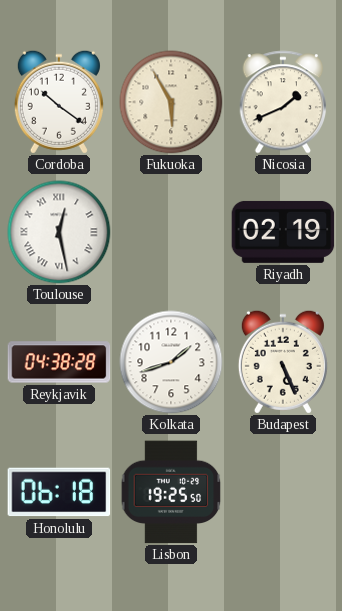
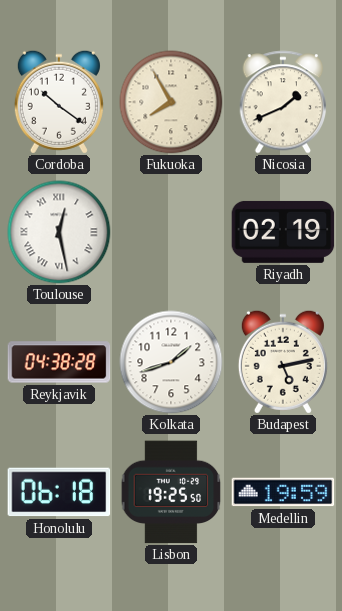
Fukuoka: 5:55 -> 7:55 (171, 102)
Budapest: 5:26 -> 5:13 (283, 362)
Medellin: none -> 19:59 (283, 492)
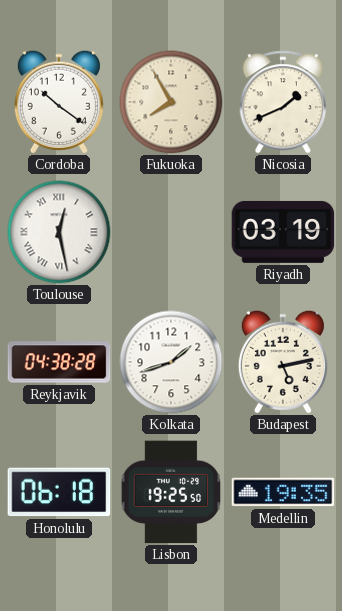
Riyadh: 02:19 -> 03:19 (283, 232)
Medellin: 19:59 -> 19:35 (283, 492)
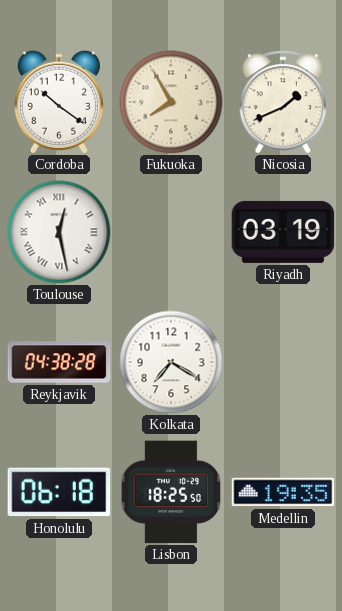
Kolkata: 1:42 -> 7:20 (171, 362)
Budapest: 5:13 -> none (283, 362)
Lisbon: 19:25 -> 18:25 (171, 492)
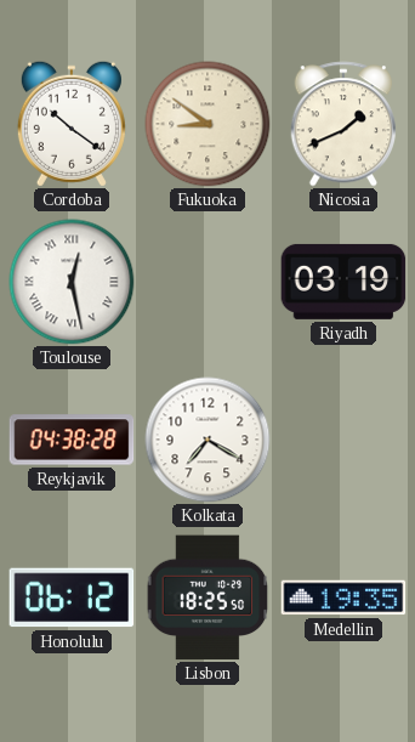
Fukuoka: 7:55 -> 8:51 (207, 124)
Honolulu: 06:18 -> 06:12 (72, 597)
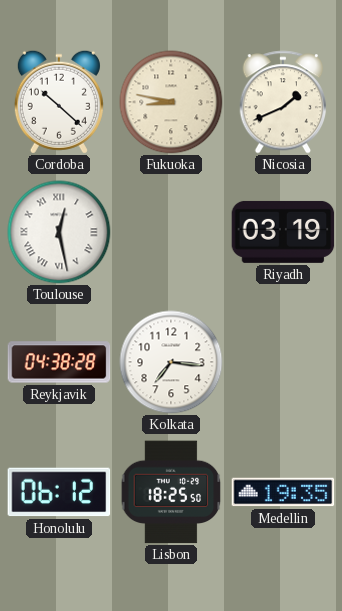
Cordoba: 10:21 -> 10:22 (59, 102)
Fukuoka: 8:51 -> 8:47 (171, 102)
Kolkata: 7:20 -> 7:16 (171, 362)
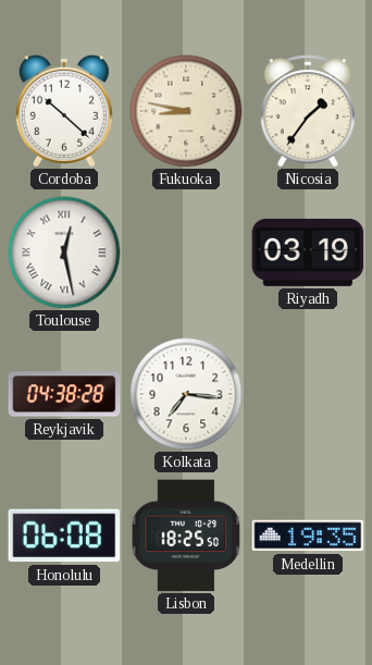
Nicosia: 1:41 -> 1:36 (308, 111)
Honolulu: 06:12 -> 06:08 (64, 535)
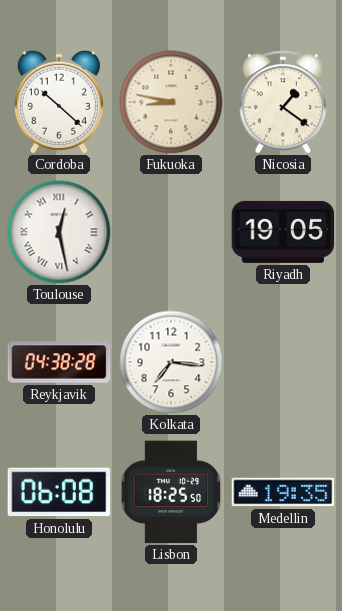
Nicosia: 1:36 -> 1:21 (283, 102)
Riyadh: 03:19 -> 19:05 (283, 232)
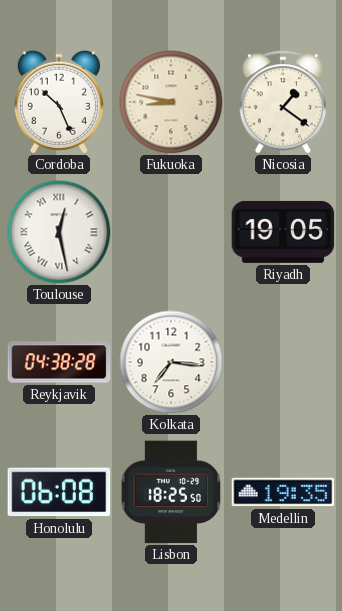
Cordoba: 10:22 -> 10:26 (59, 102)
